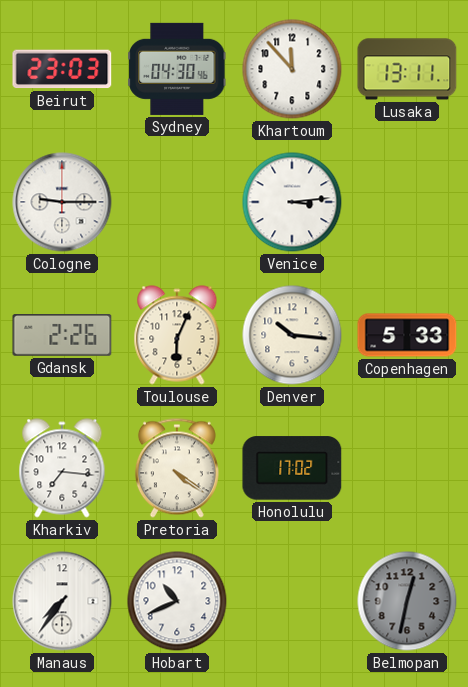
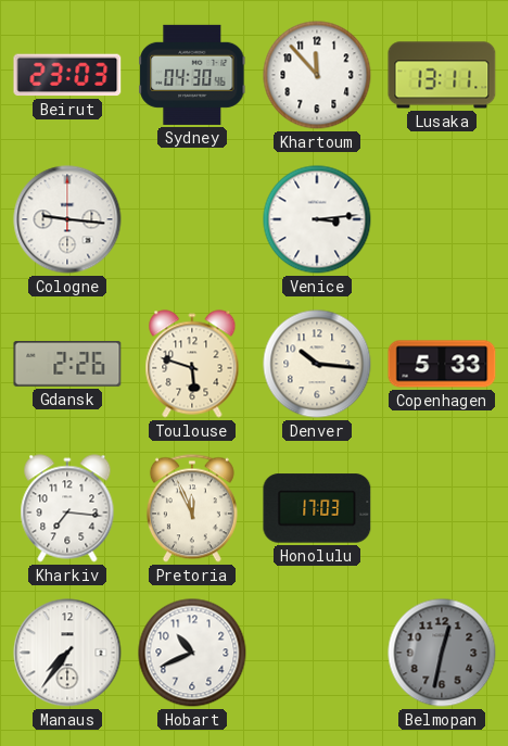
Cologne: 9:15 -> 9:16 (67, 219)
Toulouse: 6:04 -> 5:48 (192, 364)
Pretoria: 4:21 -> 11:56 (192, 508)
Honolulu: 17:02 -> 17:03 (317, 508)
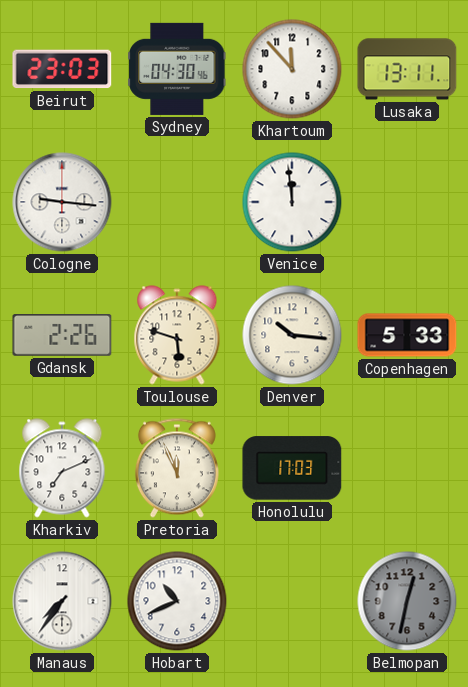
Venice: 3:14 -> 11:59 (292, 202)
Kharkiv: 7:16 -> 7:11 (62, 468)
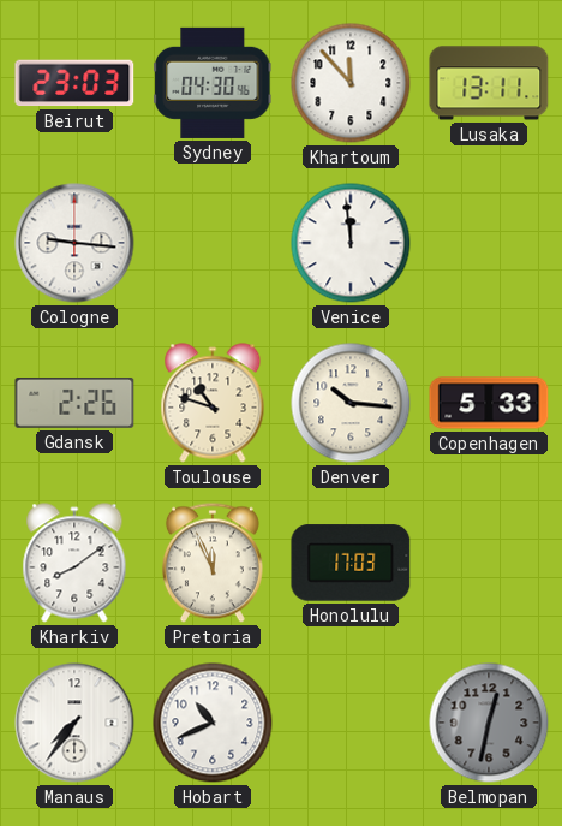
Toulouse: 5:48 -> 10:48 (213, 403)
Kharkiv: 7:11 -> 8:09 (74, 563)
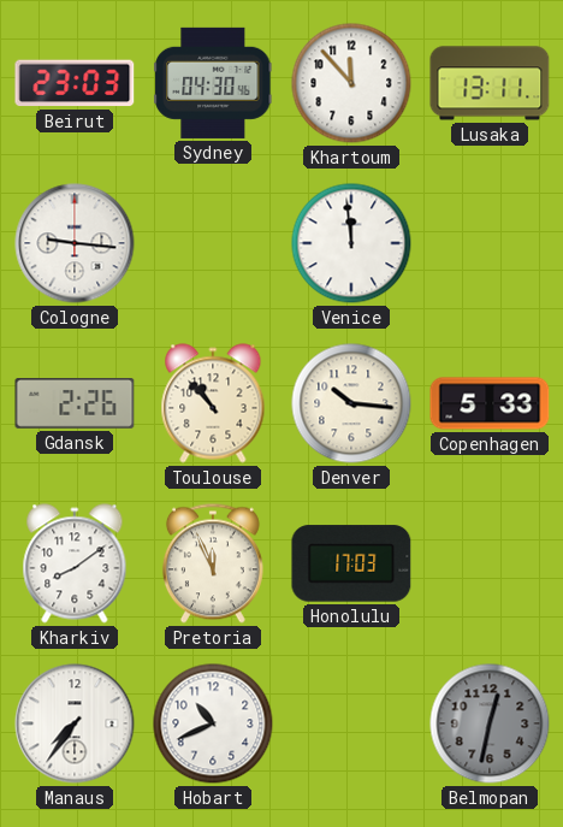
Toulouse: 10:48 -> 10:53 (213, 403)
